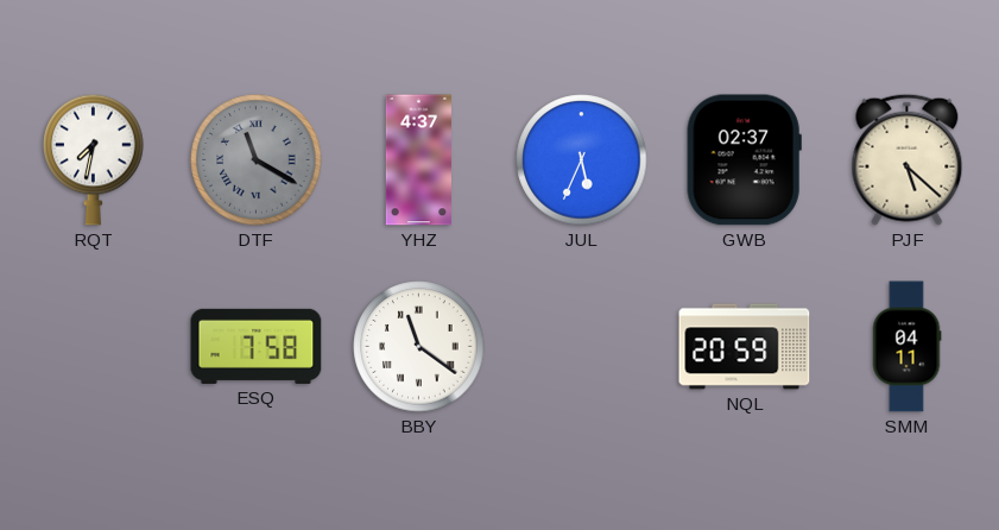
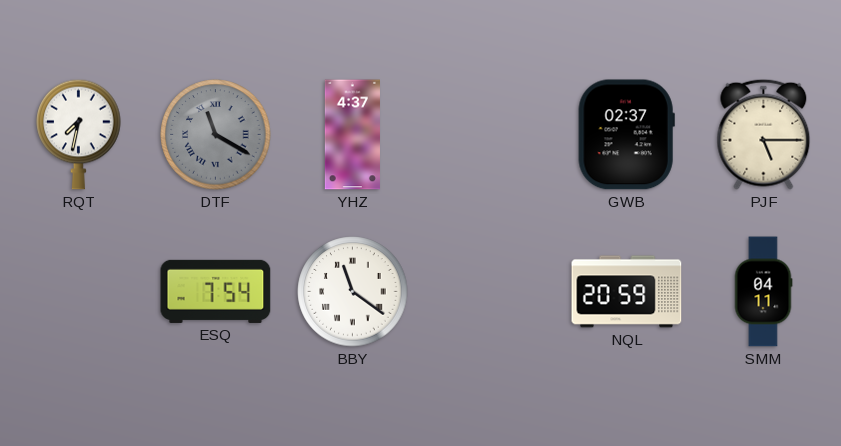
JUL: 5:34 -> none (582, 160)
PJF: 5:22 -> 5:15 (764, 134)
ESQ: 7:58 -> 7:54 (216, 291)
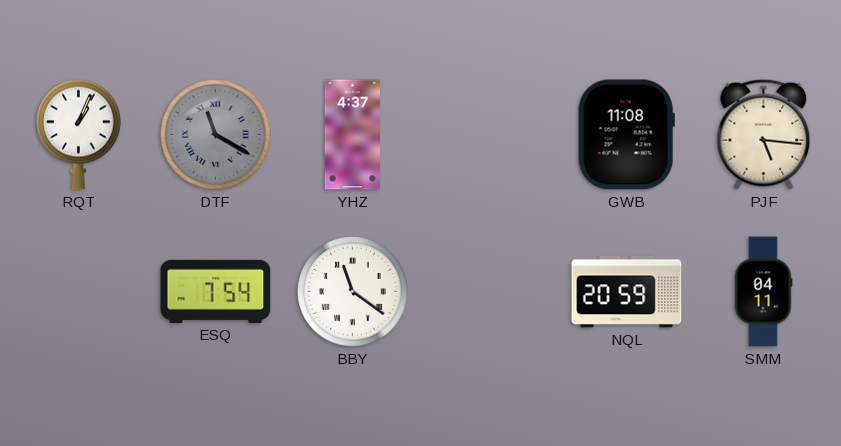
RQT: 7:32 -> 1:04 (79, 134)
GWB: 02:37 -> 11:08 (626, 135)
PJF: 5:15 -> 5:16 (764, 134)
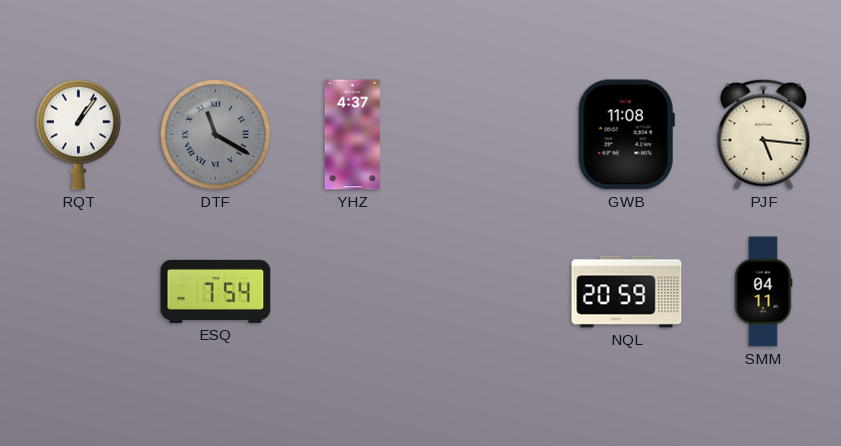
RQT: 1:04 -> 1:06 (79, 134)
BBY: 11:21 -> none (353, 292)
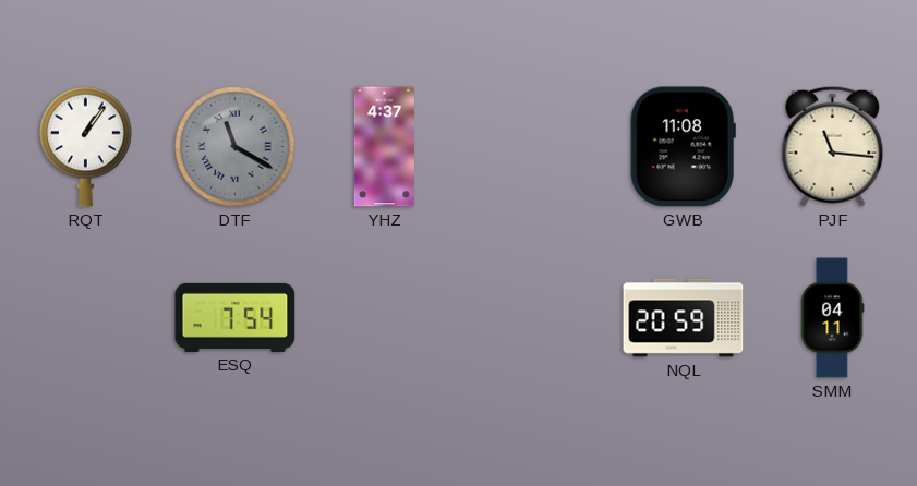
PJF: 5:16 -> 11:16 (833, 146)
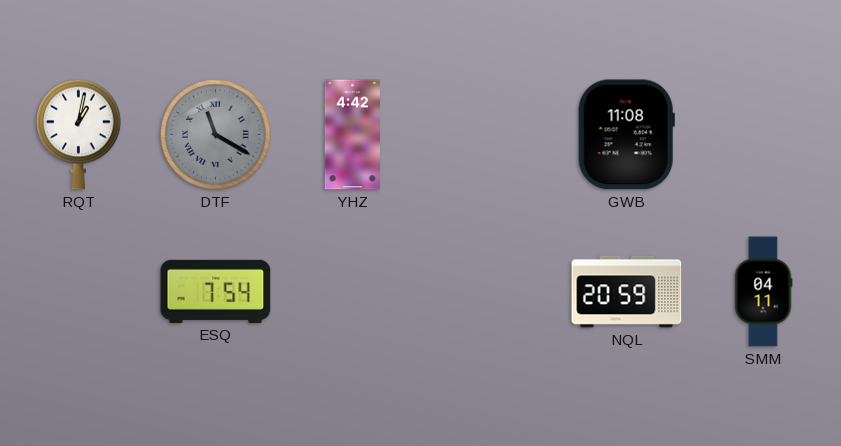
RQT: 1:06 -> 1:02 (79, 134)
YHZ: 4:37 -> 4:42 (352, 135)
PJF: 11:16 -> none (833, 146)
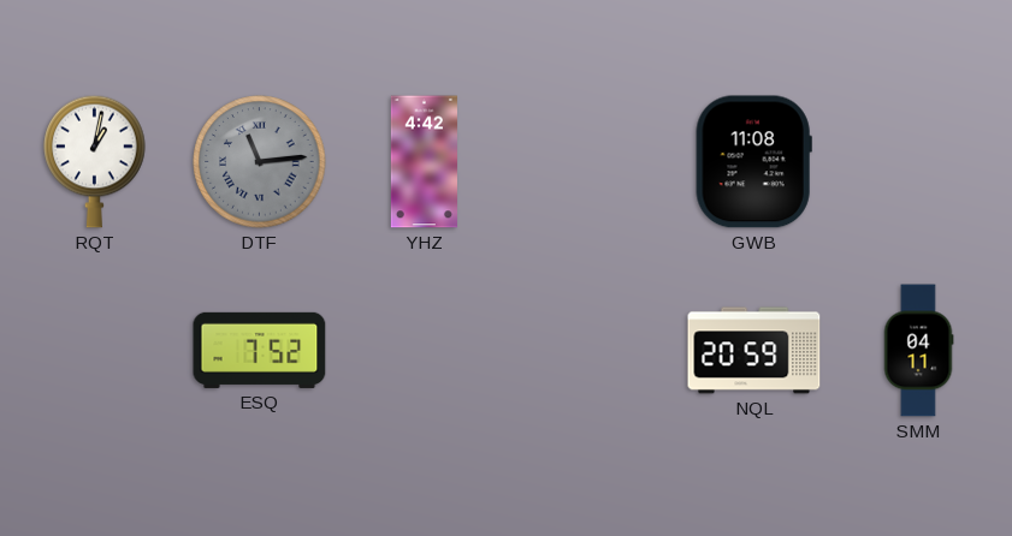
DTF: 11:20 -> 11:14 (260, 162)
ESQ: 7:54 -> 7:52 (260, 350)
